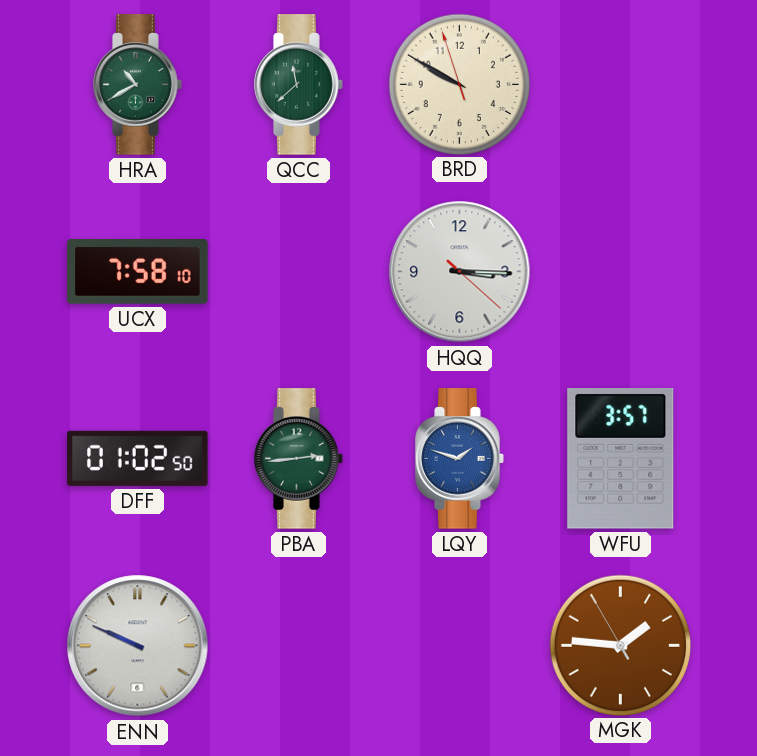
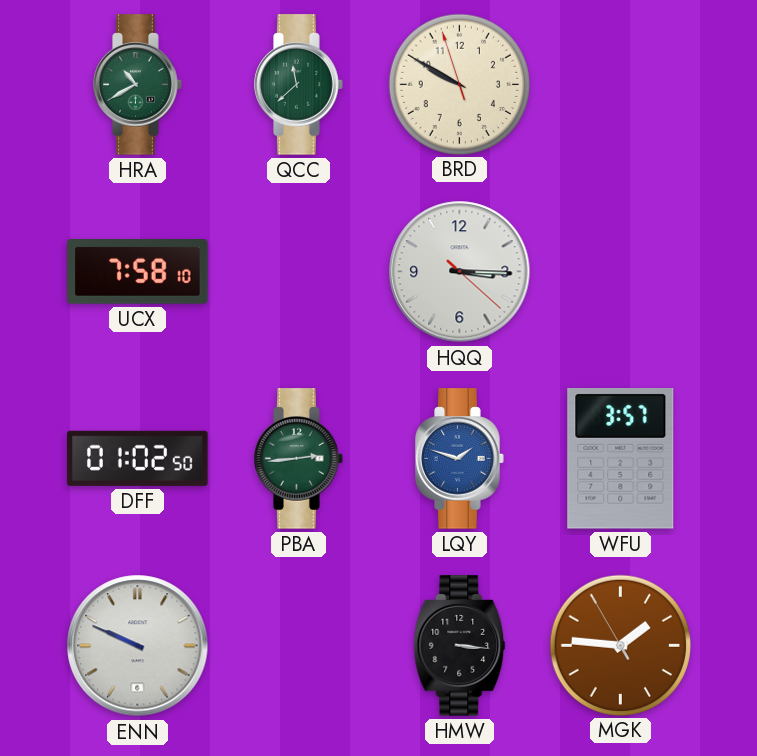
HMW: none -> 3:16 (460, 646)
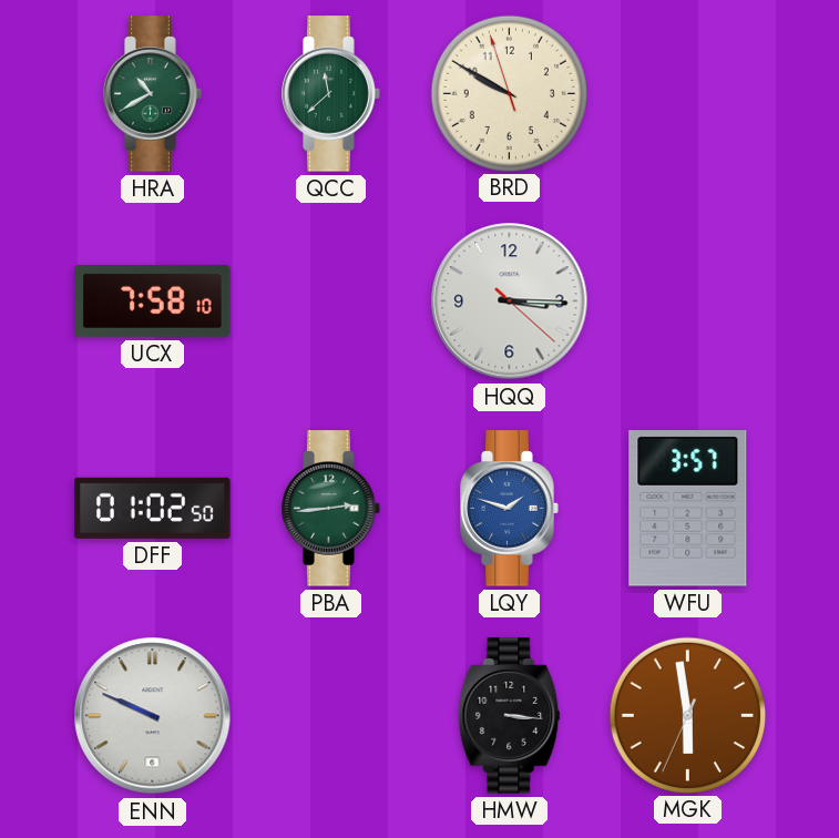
MGK: 1:45 -> 5:58 (687, 715)
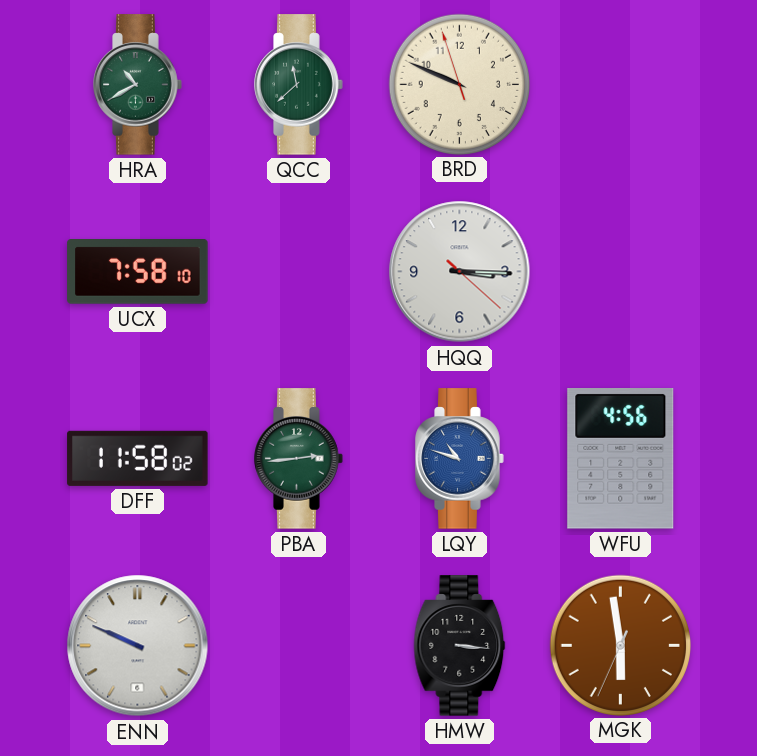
BRD: 9:49 -> 9:48 (459, 84)
DFF: 01:02 -> 11:58 (138, 458)
LQY: 1:48 -> 10:48 (460, 459)
WFU: 3:57 -> 4:56 (621, 459)
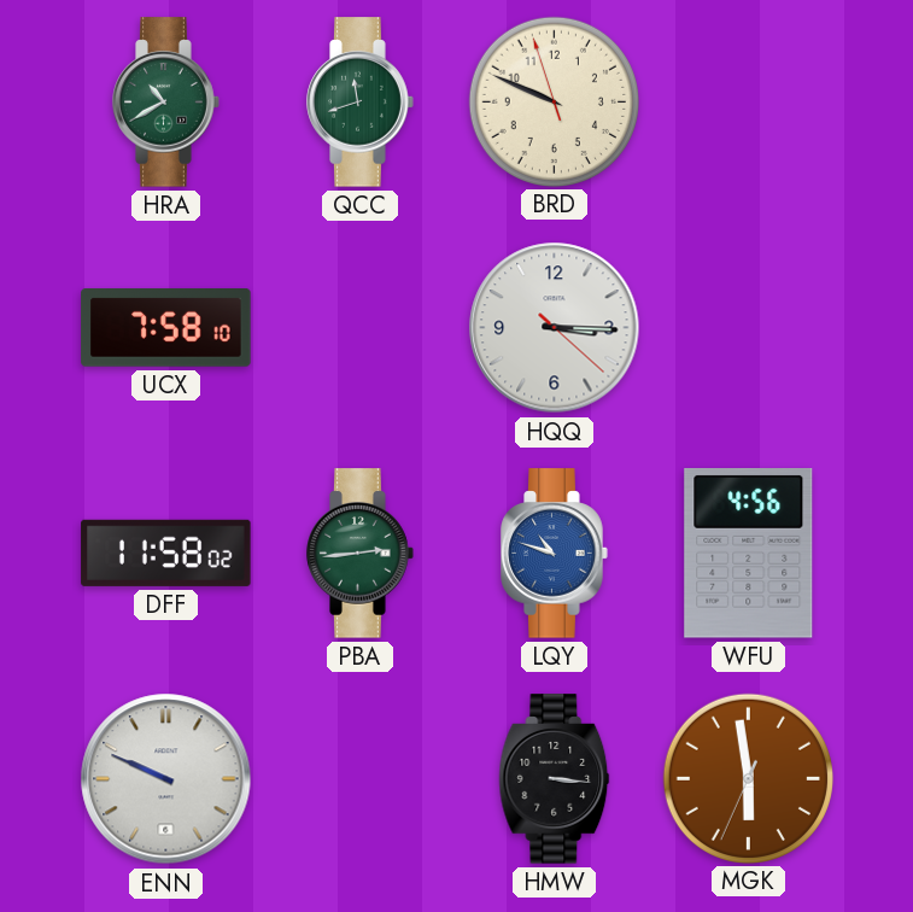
QCC: 11:38 -> 11:42 (361, 103)
